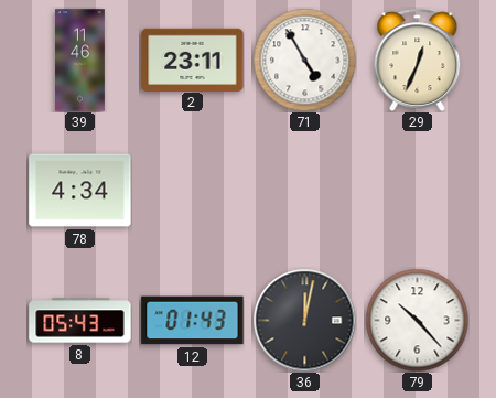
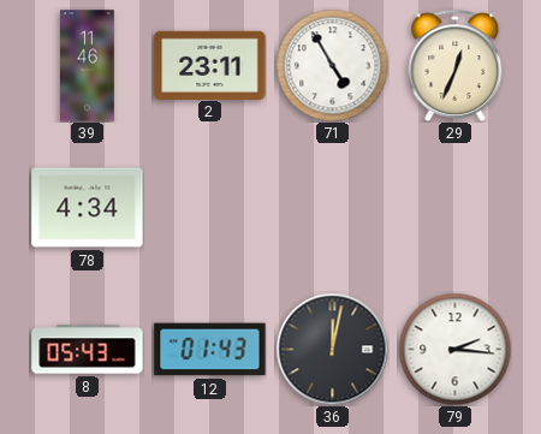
79: 10:23 -> 2:16 (454, 349)
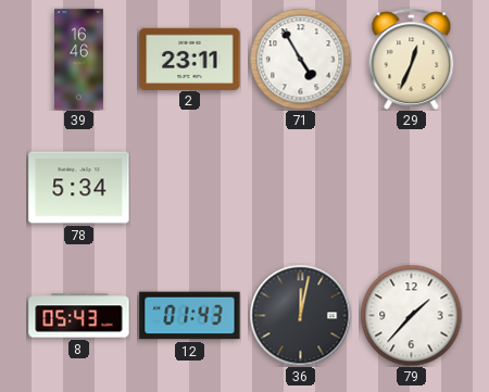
39: 11:46 -> 16:46 (79, 60)
78: 4:34 -> 5:34 (79, 188)
79: 2:16 -> 1:37 (411, 315)
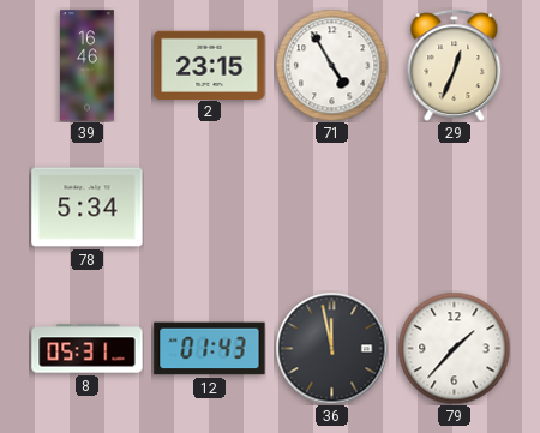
2: 23:11 -> 23:15 (210, 65)
8: 05:43 -> 05:31 (88, 349)
36: 12:02 -> 11:58 (331, 348)
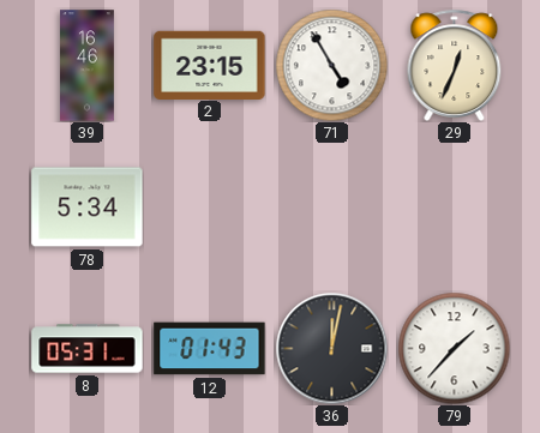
36: 11:58 -> 12:02 (331, 348)
